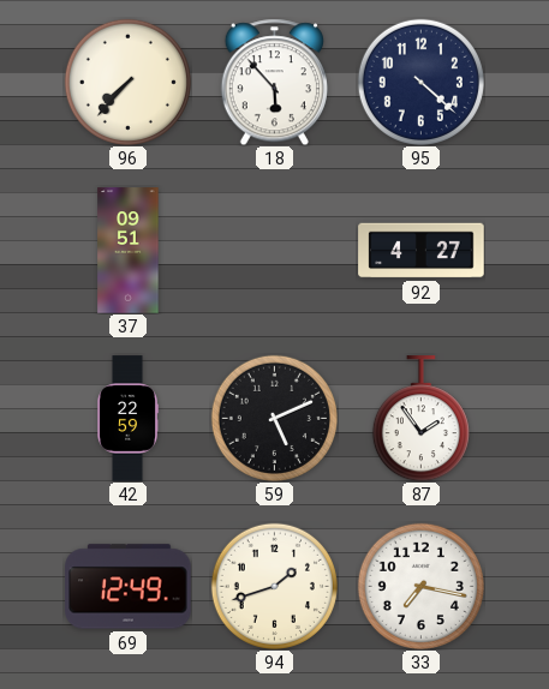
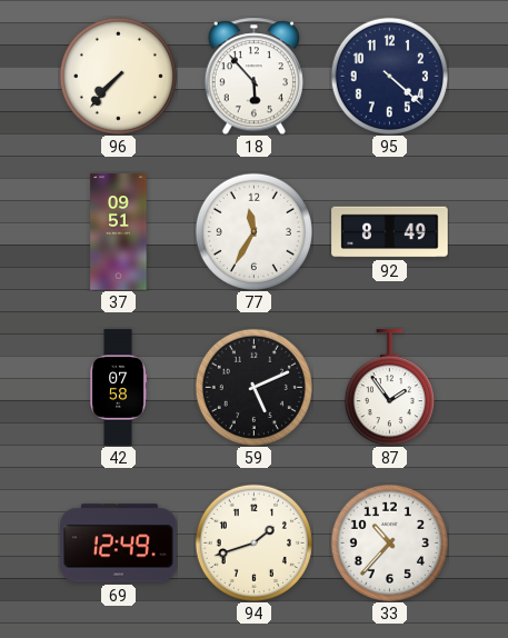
77: none -> 11:35 (253, 231)
92: 4:27 -> 8:49 (390, 232)
42: 22:59 -> 07:58 (118, 388)
33: 7:17 -> 10:37 (389, 542)
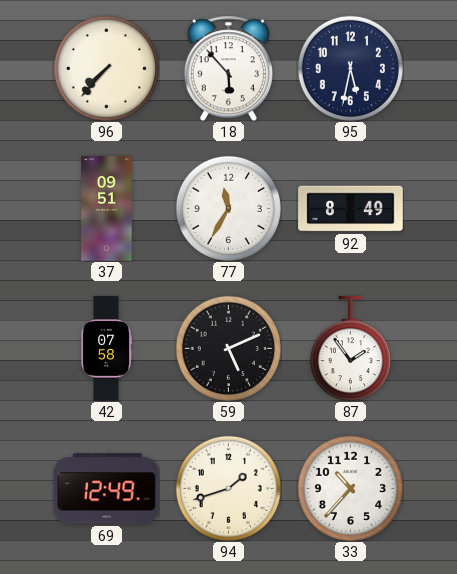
95: 4:22 -> 5:32 (350, 68)
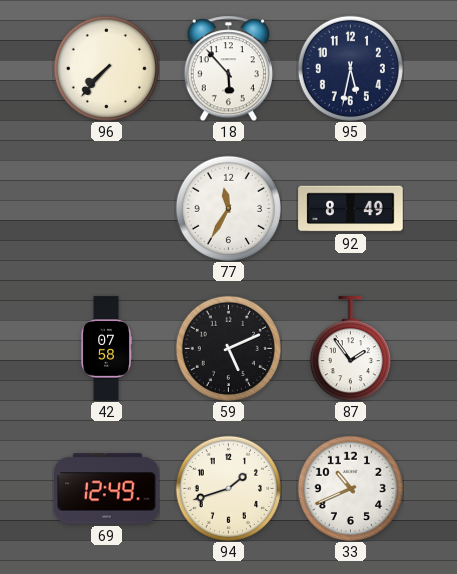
37: 09:51 -> none (107, 209)
33: 10:37 -> 10:41 (350, 488)
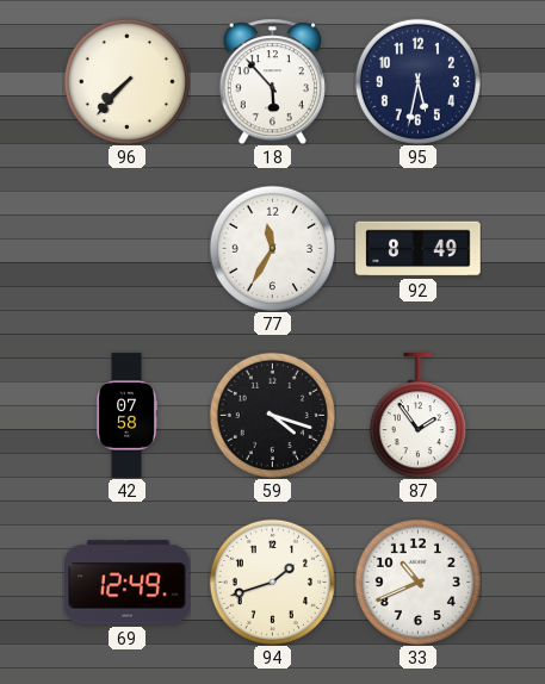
59: 5:11 -> 4:18 (272, 415)
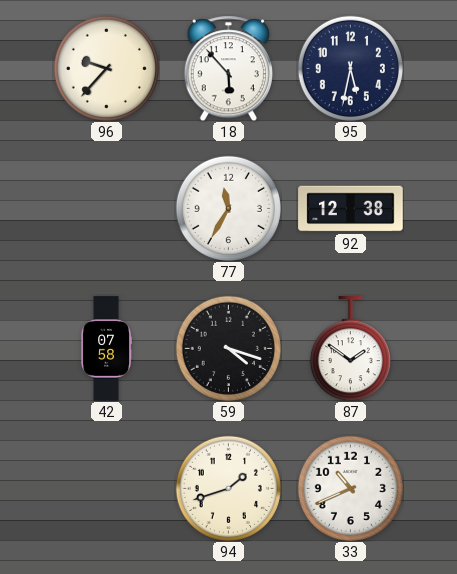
96: 7:37 -> 9:37 (106, 68)
92: 8:49 -> 12:38 (351, 209)
87: 1:54 -> 1:51 (350, 349)
69: 12:49 -> none (128, 583)
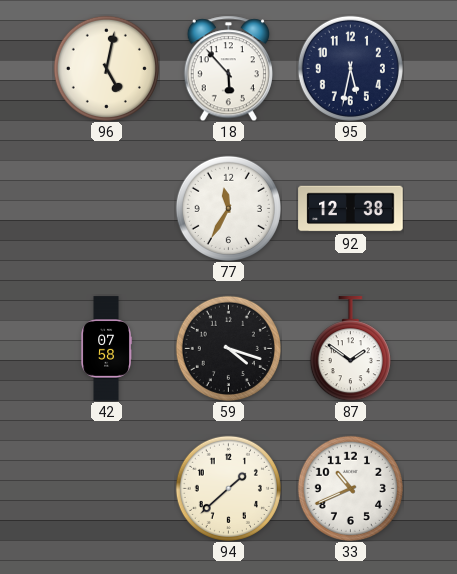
96: 9:37 -> 5:02 (106, 68)
94: 1:42 -> 1:38 (228, 488)
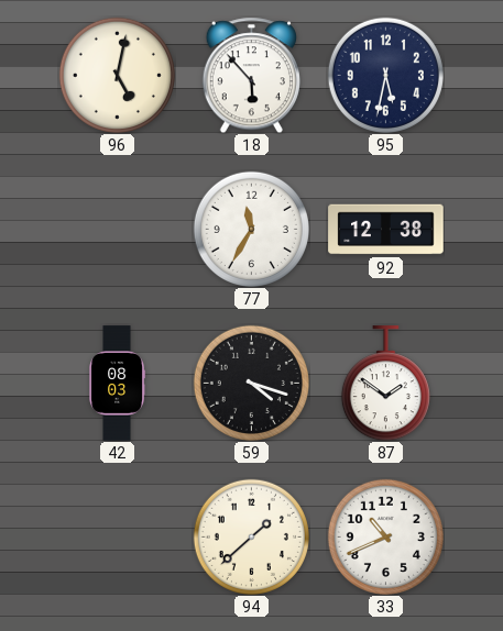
42: 07:58 -> 08:03 (117, 384)
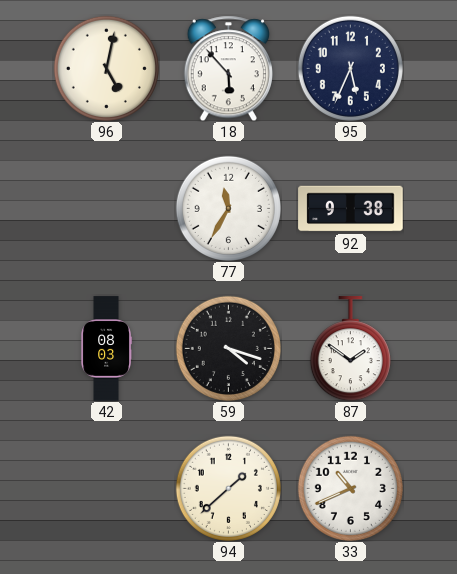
95: 5:32 -> 5:34 (350, 68)
92: 12:38 -> 9:38 (351, 209)
